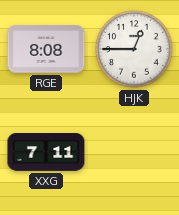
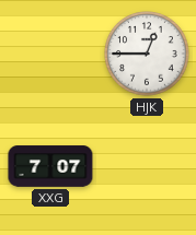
RGE: 8:08 -> none (46, 49)
XXG: 7:11 -> 7:07 (50, 166)
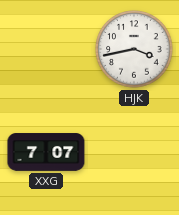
HJK: 12:45 -> 3:43 (134, 49)
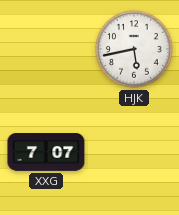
HJK: 3:43 -> 5:43 (134, 49)
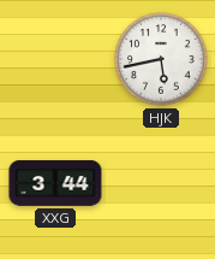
XXG: 7:07 -> 3:44 (55, 183)
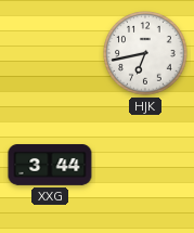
HJK: 5:43 -> 6:43 (145, 53)
